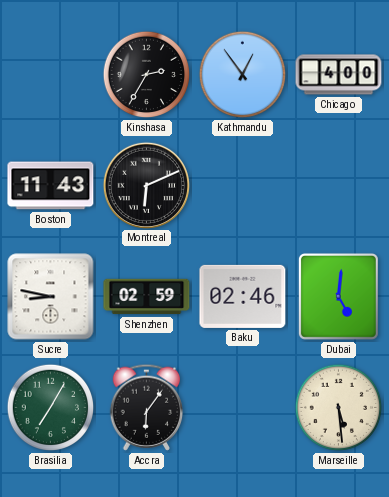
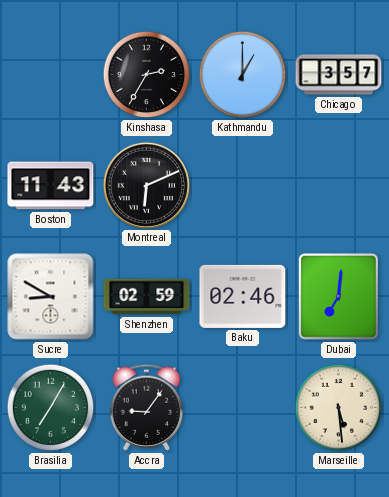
Kathmandu: 12:54 -> 1:00 (243, 75)
Chicago: 4:00 -> 3:57 (339, 75)
Sucre: 8:47 -> 8:50 (51, 297)
Dubai: 5:01 -> 7:01 (338, 296)
Accra: 6:06 -> 9:06 (147, 407)
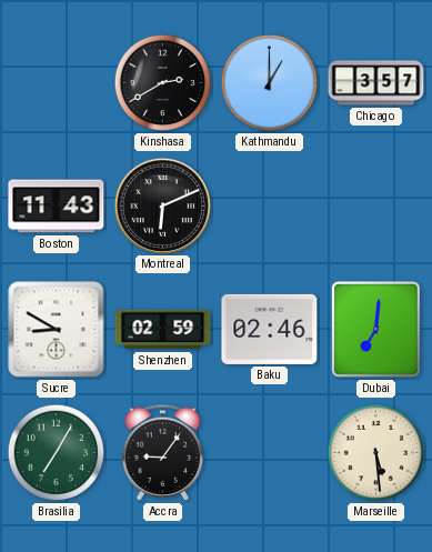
Kinshasa: 2:35 -> 2:40 (163, 83)
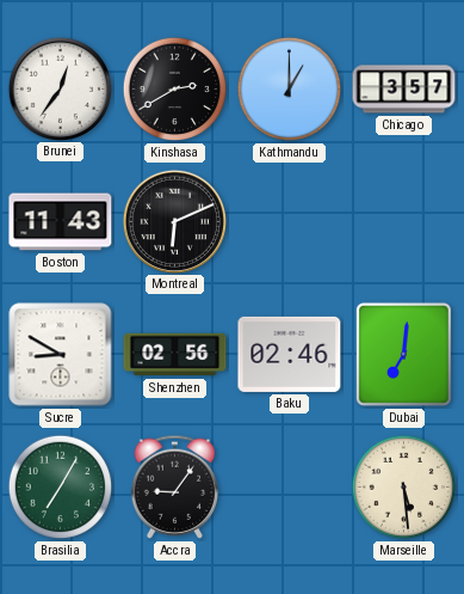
Brunei: none -> 12:36 (60, 88)
Shenzhen: 02:59 -> 02:56 (175, 355)
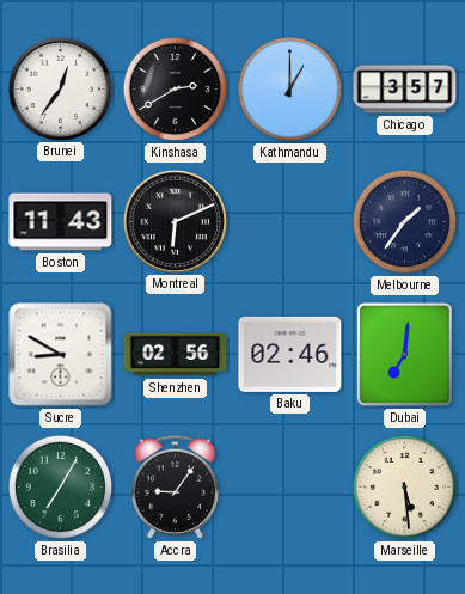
Melbourne: none -> 1:36 (405, 222)
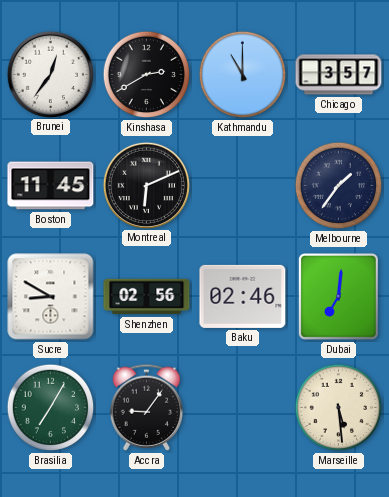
Kathmandu: 1:00 -> 11:00 (243, 75)
Boston: 11:43 -> 11:45 (51, 186)
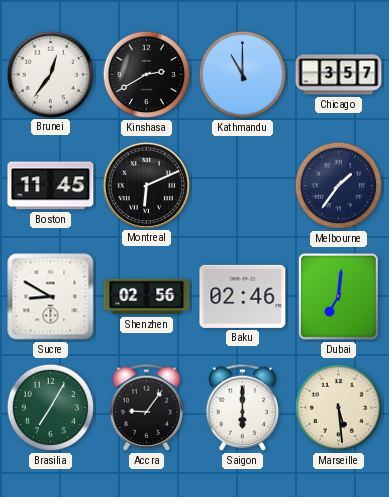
Saigon: none -> 6:00 (243, 407)
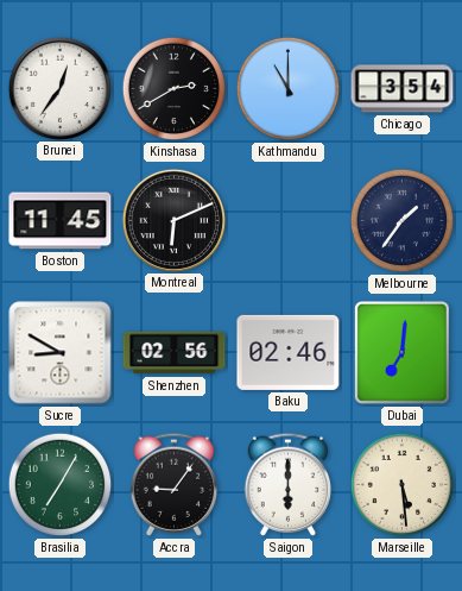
Chicago: 3:57 -> 3:54 (403, 89)
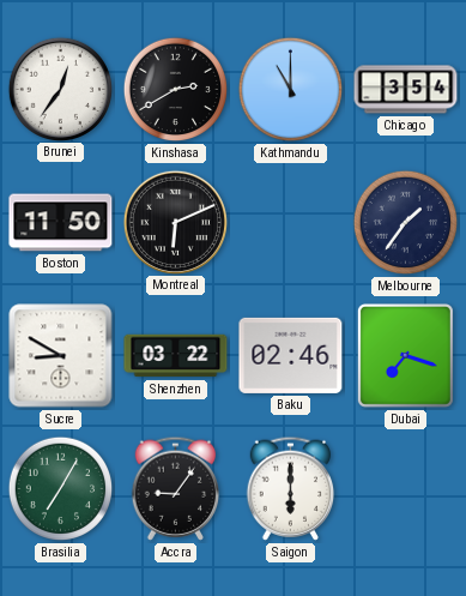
Boston: 11:45 -> 11:50 (61, 223)
Shenzhen: 02:56 -> 03:22 (176, 356)
Dubai: 7:01 -> 7:18 (405, 355)
Marseille: 5:29 -> none (403, 485)
